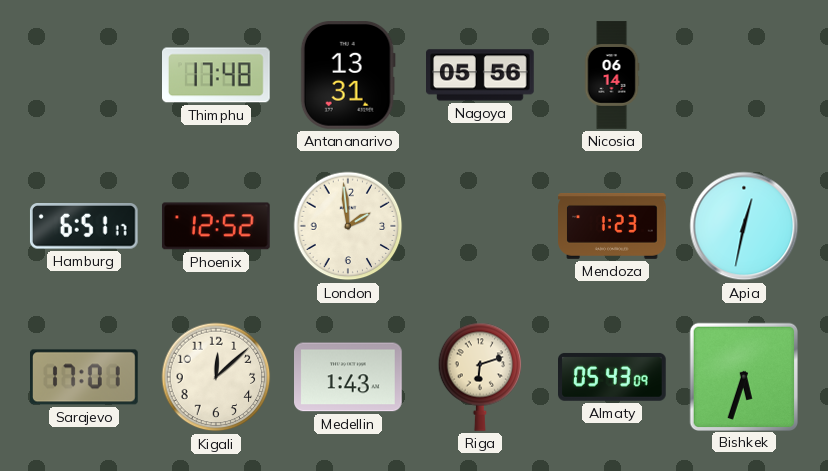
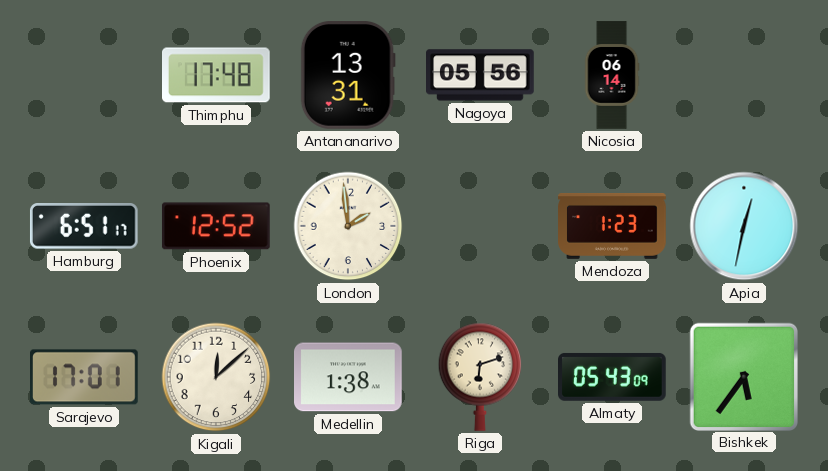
Medellin: 1:43 -> 1:38 (349, 377)
Bishkek: 5:33 -> 5:36 (743, 376)
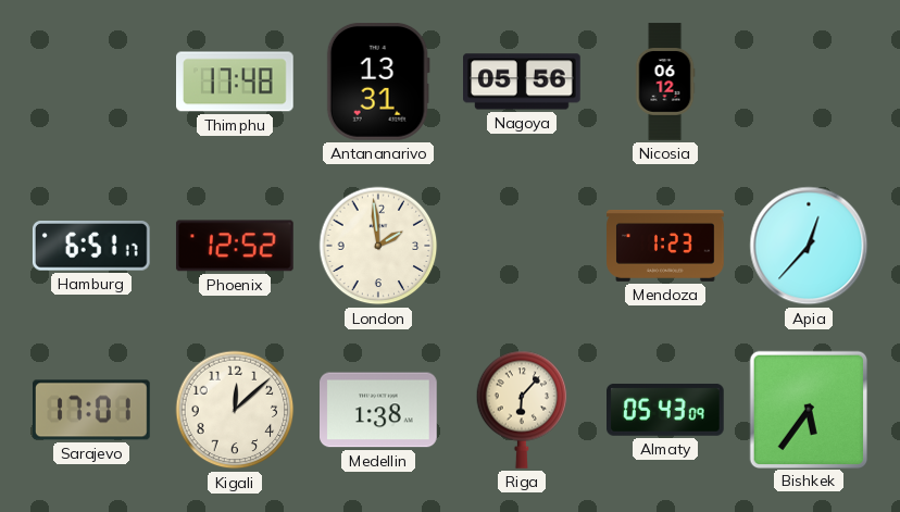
Nicosia: 06:14 -> 06:12 (665, 82)
Apia: 12:32 -> 12:37 (809, 246)
Riga: 6:12 -> 6:07 (522, 410)
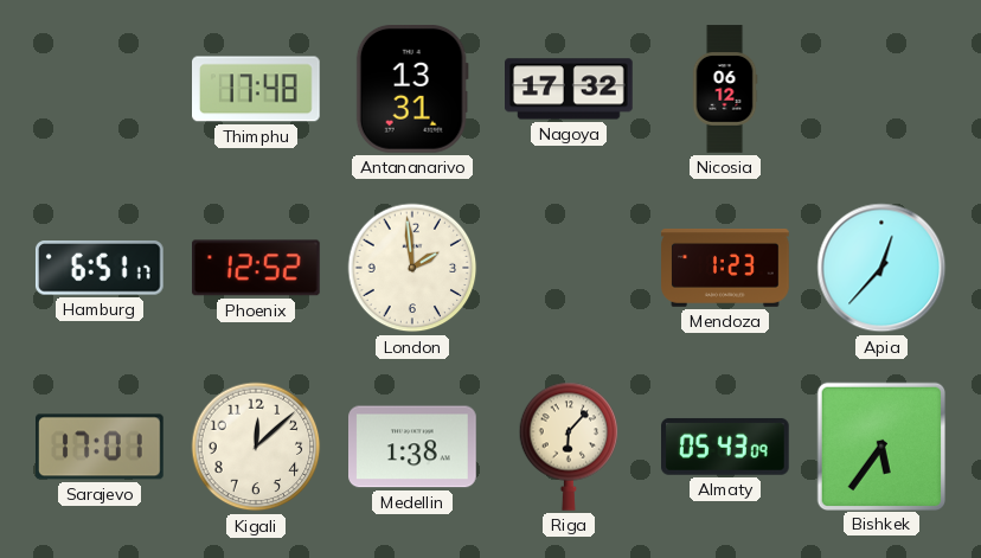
Nagoya: 05:56 -> 17:32 (570, 89)
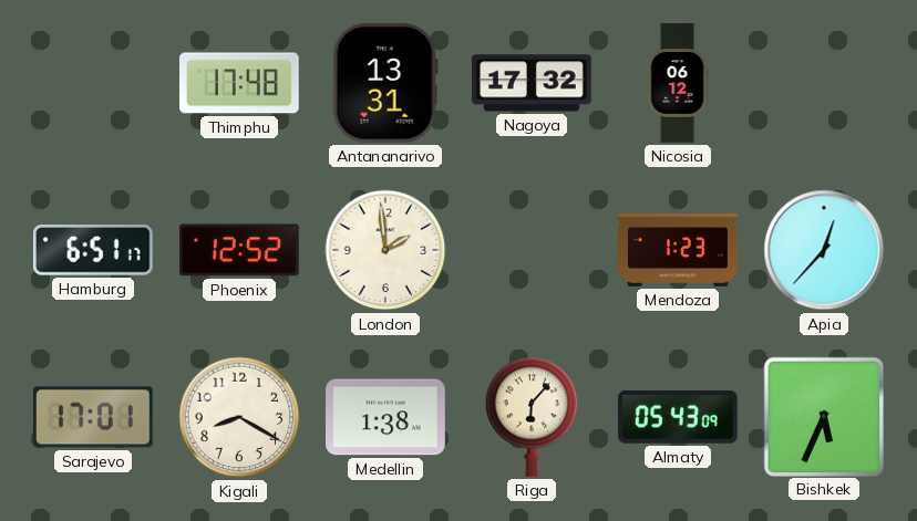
Kigali: 12:08 -> 8:20 (239, 417)
Bishkek: 5:36 -> 5:34 (823, 416)
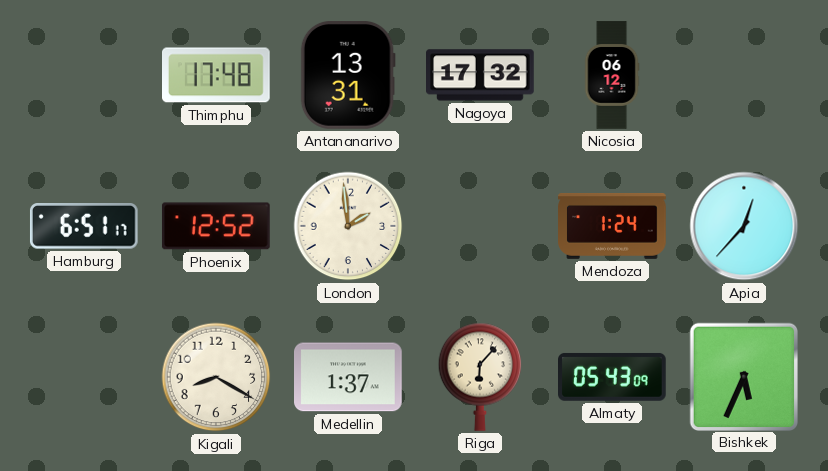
Mendoza: 1:23 -> 1:24 (612, 227)
Sarajevo: 17:01 -> none (94, 417)
Medellin: 1:38 -> 1:37 (349, 377)
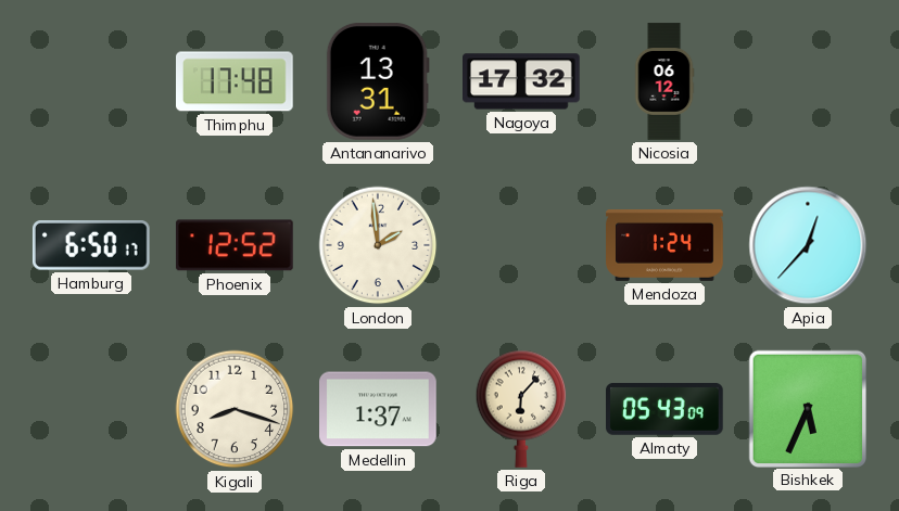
Hamburg: 6:51 -> 6:50 (91, 246)
Kigali: 8:20 -> 8:18 (235, 409)
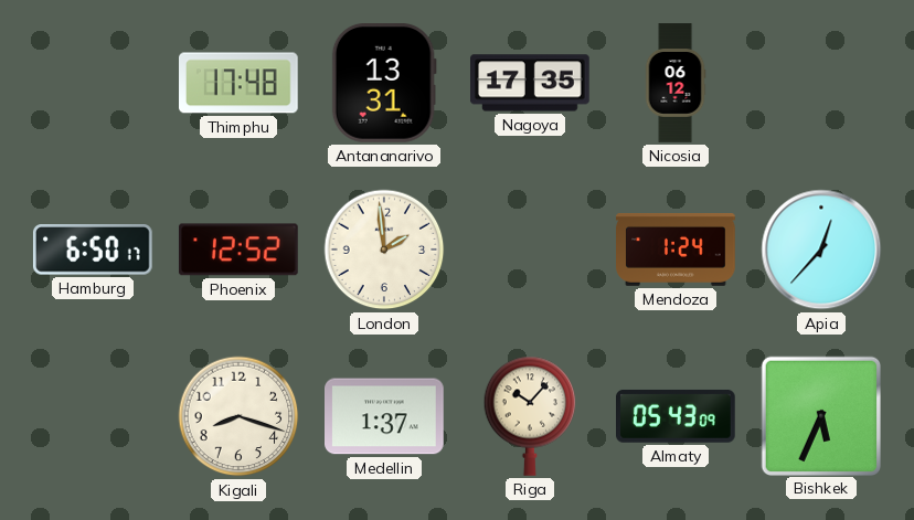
Nagoya: 17:32 -> 17:35 (531, 83)
Riga: 6:07 -> 10:07 (530, 416)
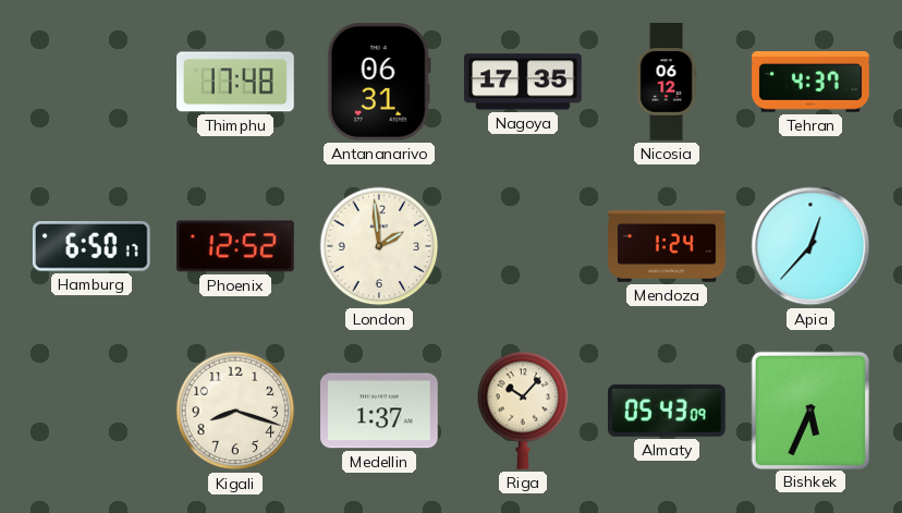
Antananarivo: 13:31 -> 06:31 (379, 83)
Tehran: none -> 4:37 (810, 83)
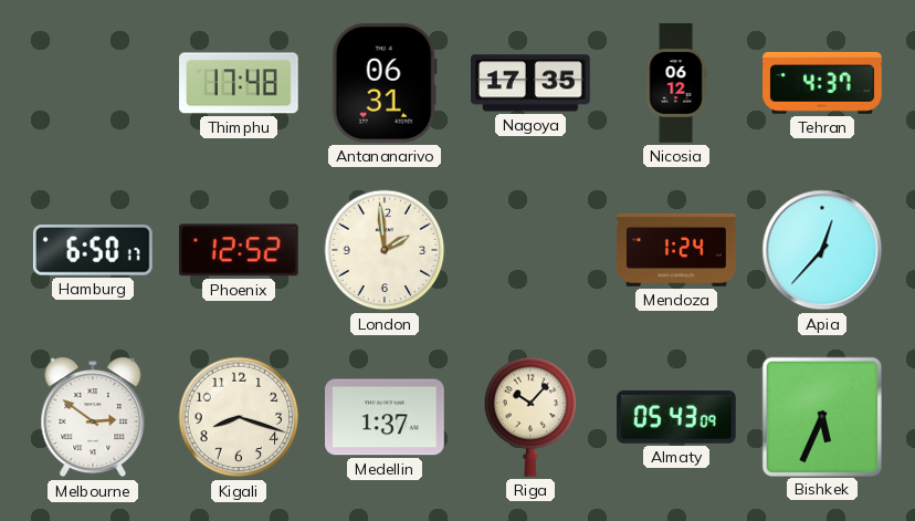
Melbourne: none -> 2:51 (93, 417)
